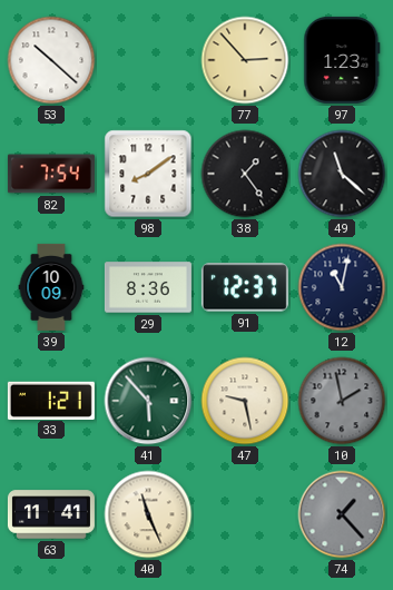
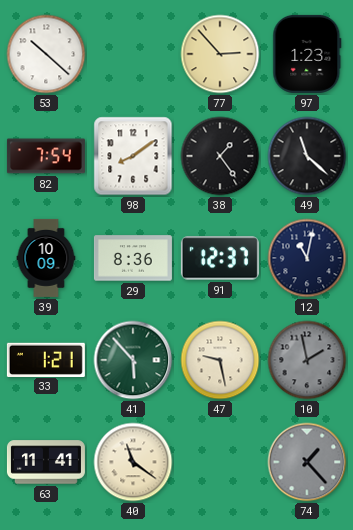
40: 11:26 -> 11:21 (133, 462)
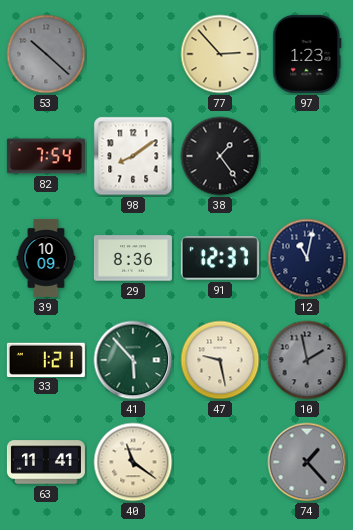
53 dial: white -> grey (46, 54)
49: 11:22 -> none (307, 156)
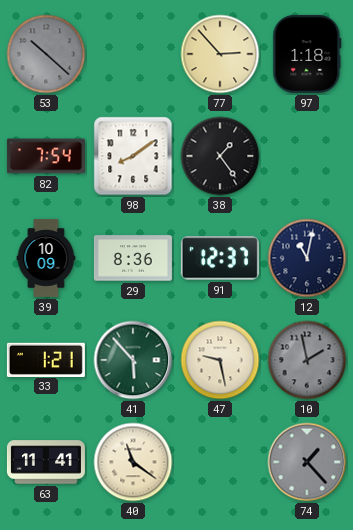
97: 1:23 -> 1:18 (307, 54)
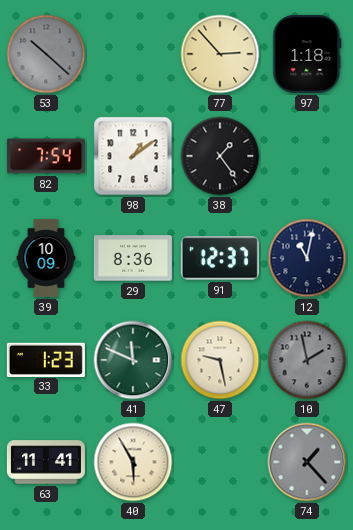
98: 8:09 -> 1:09 (133, 156)
33: 1:21 -> 1:23 (46, 359)
41: 5:53 -> 11:49 (133, 360)
40: 11:21 -> 5:55 (133, 462)
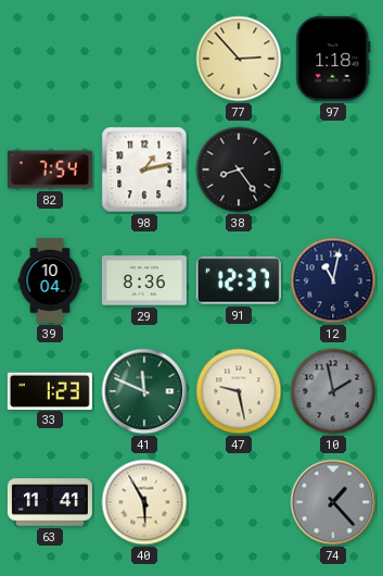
53: 10:22 -> none (46, 54)
98: 1:09 -> 1:13 (144, 170)
38: 1:24 -> 8:24 (239, 170)
39: 10:09 -> 10:04 (50, 280)
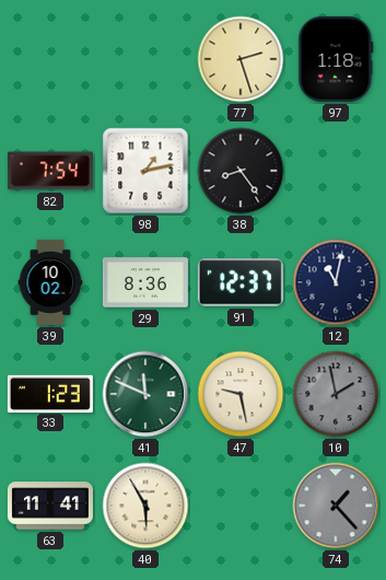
77: 2:53 -> 2:27 (241, 59)
39: 10:04 -> 10:02 (50, 282)
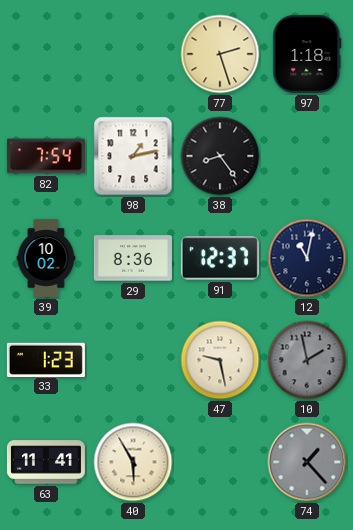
41: 11:49 -> none (145, 394)
